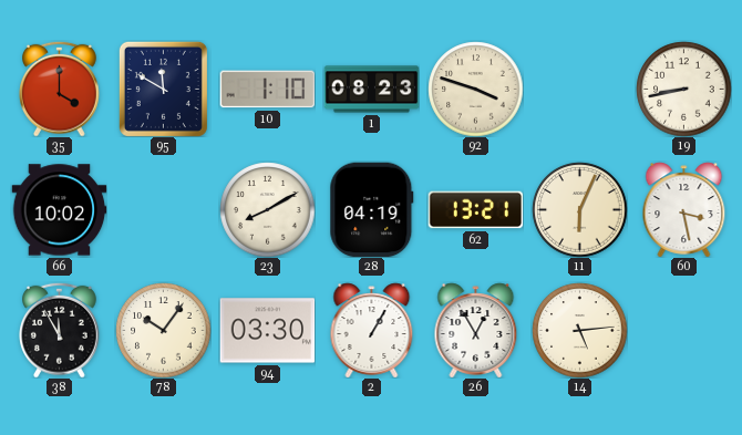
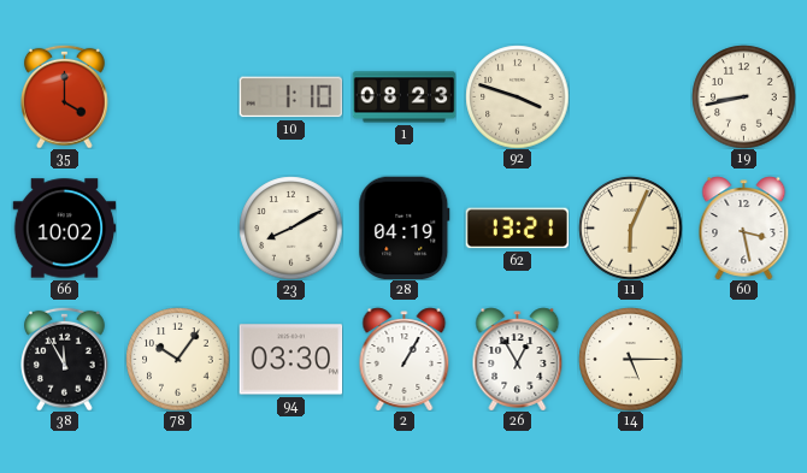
95: 11:50 -> none (163, 89)
14: 5:14 -> 5:15 (630, 359)
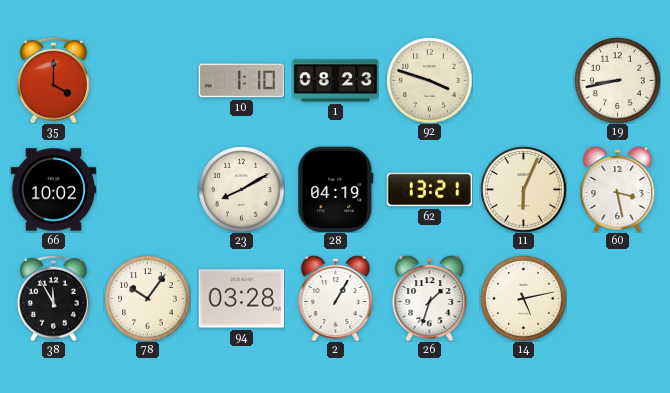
94: 03:30 -> 03:28 (241, 299)
26: 12:55 -> 1:33 (430, 298)
14: 5:15 -> 5:13 (523, 298)
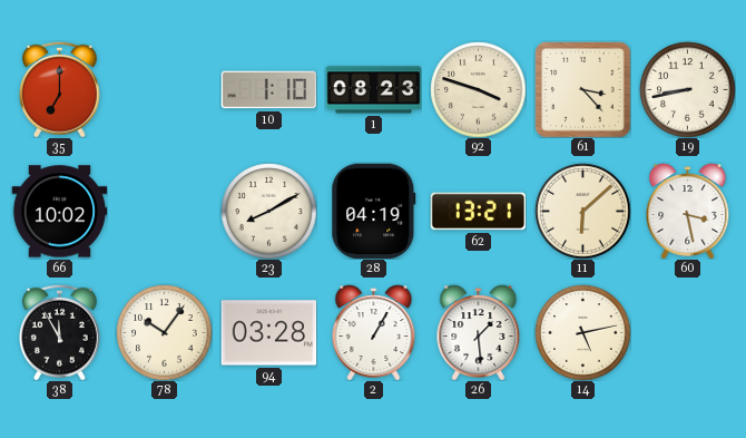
35: 4:00 -> 7:00 (60, 89)
61: none -> 3:23 (582, 89)
11: 6:04 -> 6:08 (582, 211)
26: 1:33 -> 1:29 (479, 332)
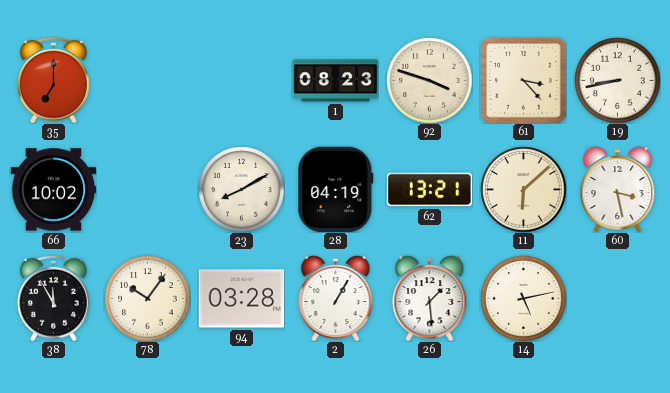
10: 1:10 -> none (268, 90)
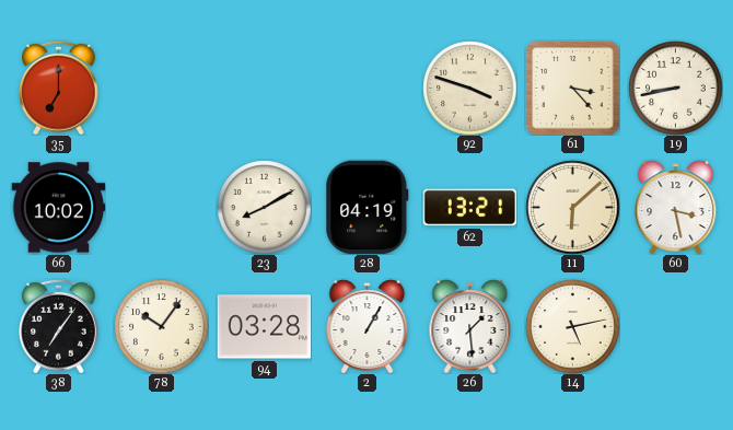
1: 08:23 -> none (335, 81)
38: 11:55 -> 7:06 (59, 326)
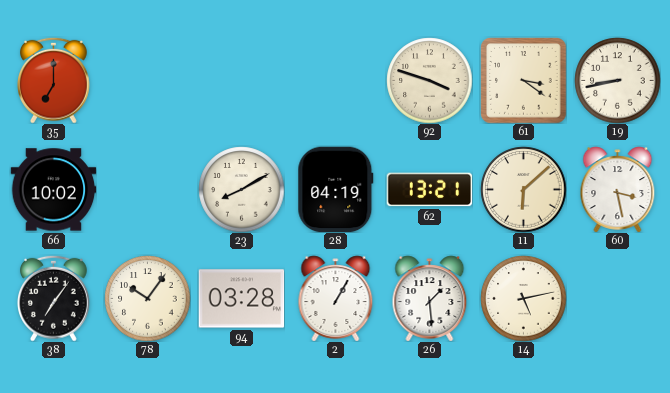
61: 3:23 -> 3:21 (523, 80)
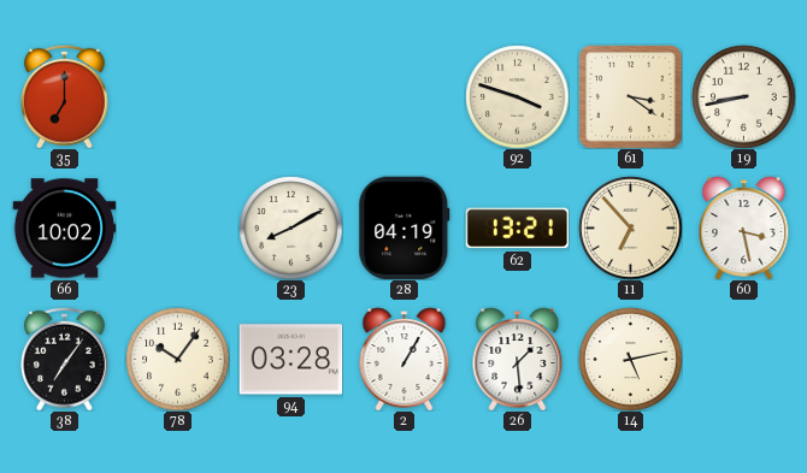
11: 6:08 -> 6:53 (630, 227)
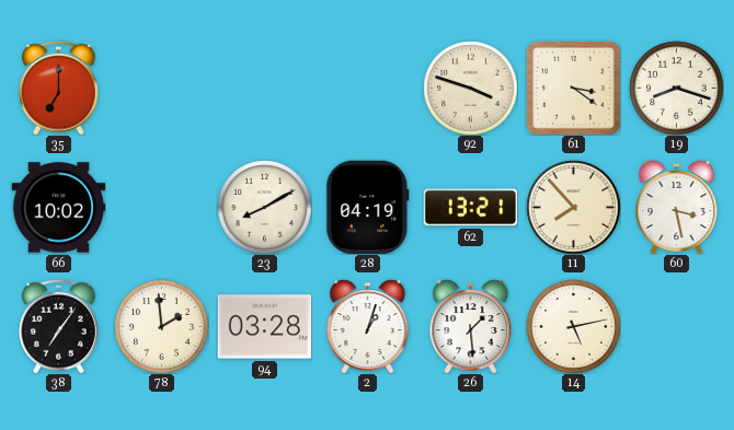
19: 8:43 -> 8:18 (676, 88)
11: 6:53 -> 7:53 (573, 207)
78: 10:06 -> 1:59 (161, 326)
2: 1:05 -> 1:03 (368, 326)
